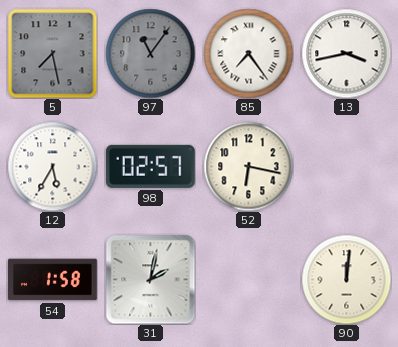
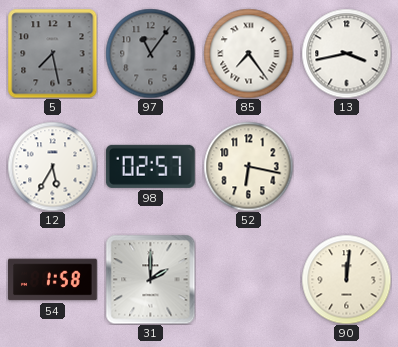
31: 2:02 -> 2:00 (150, 279)
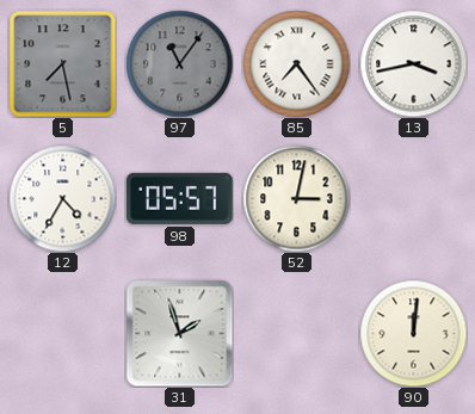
12: 5:35 -> 4:35 (62, 198)
98: 02:57 -> 05:57 (179, 198)
52: 6:17 -> 3:02 (296, 198)
54: 1:58 -> none (53, 280)
31: 2:00 -> 1:57 (179, 333)
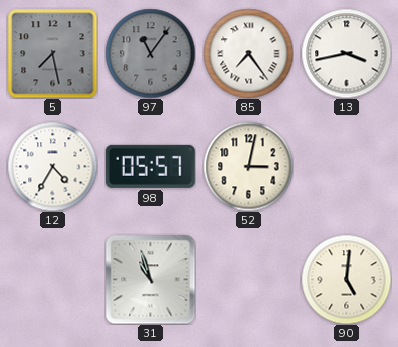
31: 1:57 -> 10:57 (150, 279)
90: 12:01 -> 5:01 (346, 279)
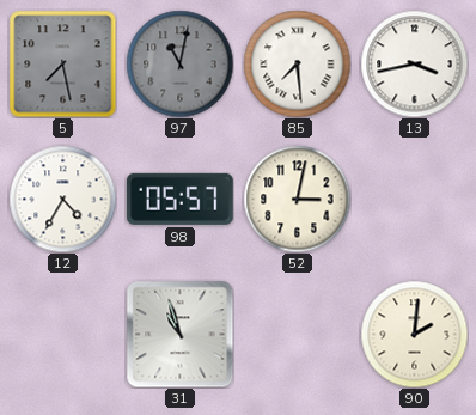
97: 11:06 -> 11:02 (179, 63)
85: 7:24 -> 7:29 (297, 63)
90: 5:01 -> 2:01 (414, 334)
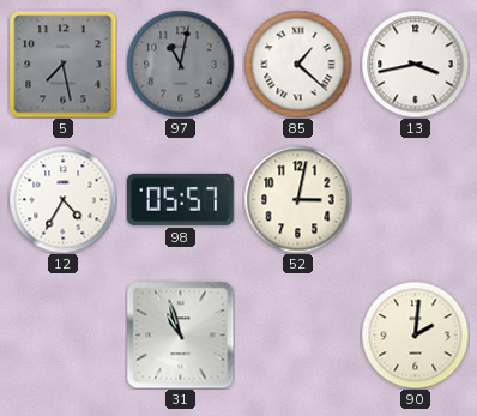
85: 7:29 -> 1:22 (297, 64)
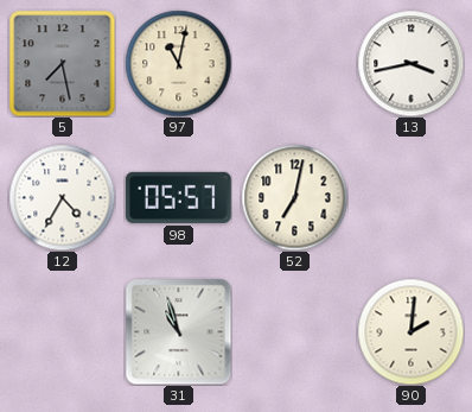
97 dial: grey -> cream (178, 63)
85: 1:22 -> none (297, 64)
52: 3:02 -> 7:02 (294, 197)
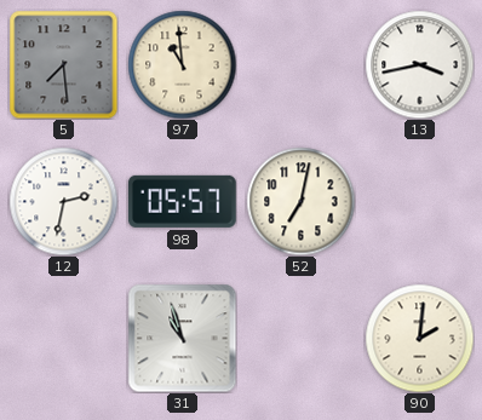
5: 7:28 -> 7:29 (63, 64)
97: 11:02 -> 10:59 (182, 64)
12: 4:35 -> 2:32 (63, 201)
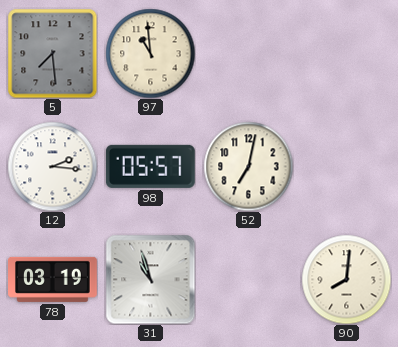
13: 3:43 -> none (419, 64)
12: 2:32 -> 2:16 (52, 166)
78: none -> 03:19 (53, 279)
90: 2:01 -> 8:01 (346, 279)
